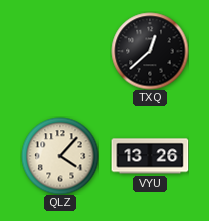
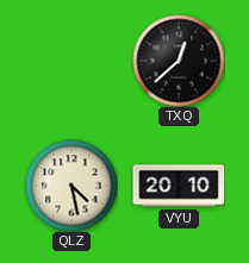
QLZ: 4:07 -> 4:28 (71, 186)
VYU: 13:26 -> 20:10 (179, 186)
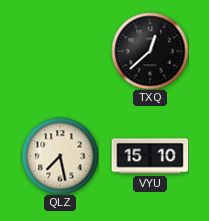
QLZ: 4:28 -> 7:28 (60, 156)
VYU: 20:10 -> 15:10 (150, 156)
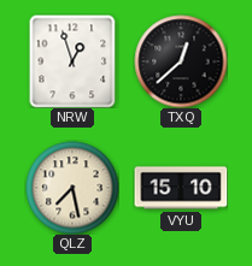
NRW: none -> 12:57 (72, 61)
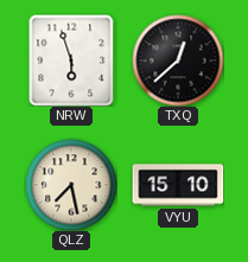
NRW: 12:57 -> 5:57 (71, 60)
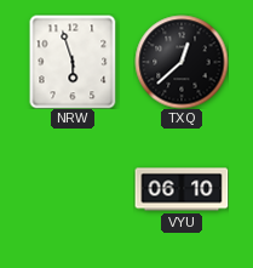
QLZ: 7:28 -> none (71, 185)
VYU: 15:10 -> 06:10 (182, 189)
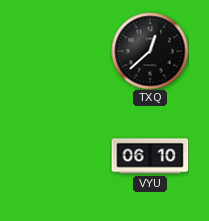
NRW: 5:57 -> none (73, 62)
